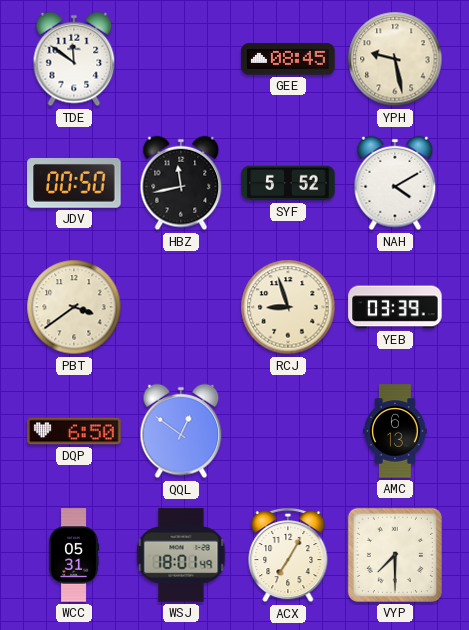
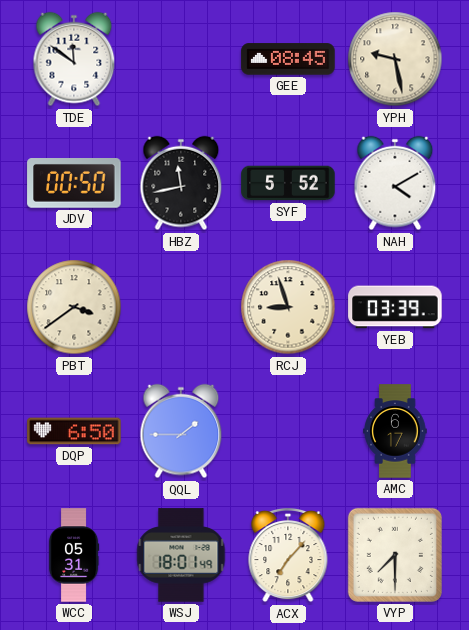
QQL: 12:51 -> 1:45 (181, 431)
AMC: 6:13 -> 6:17 (395, 431)
ACX: 7:05 -> 7:07 (288, 555)
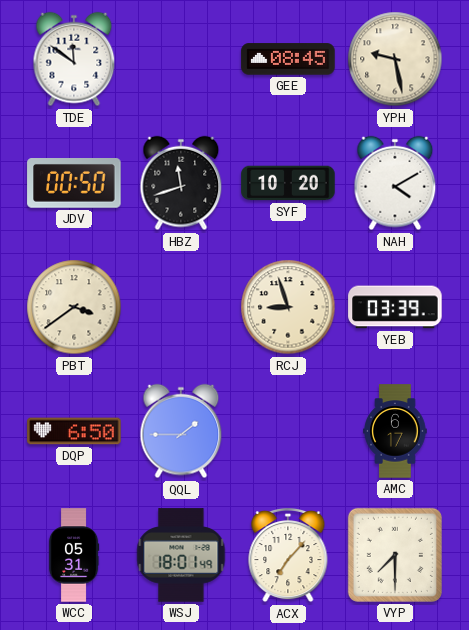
HBZ: 11:43 -> 11:42 (181, 183)
SYF: 5:52 -> 10:20 (288, 183)
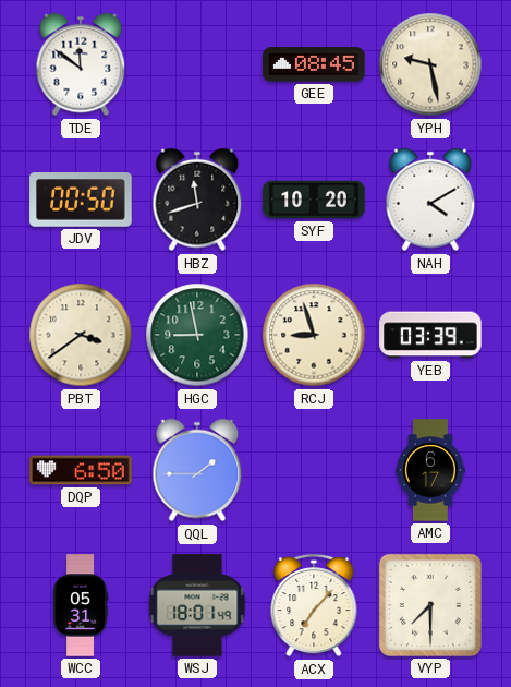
HGC: none -> 8:58 (197, 335)
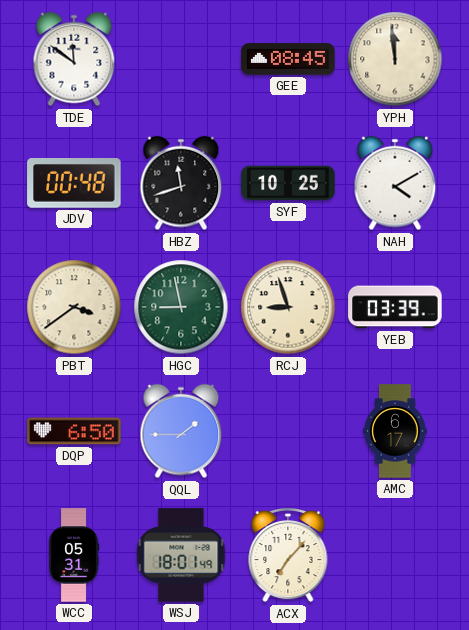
YPH: 9:28 -> 11:59 (395, 59)
JDV: 00:50 -> 00:48 (74, 184)
SYF: 10:20 -> 10:25 (288, 183)
VYP: 7:30 -> none (430, 605)
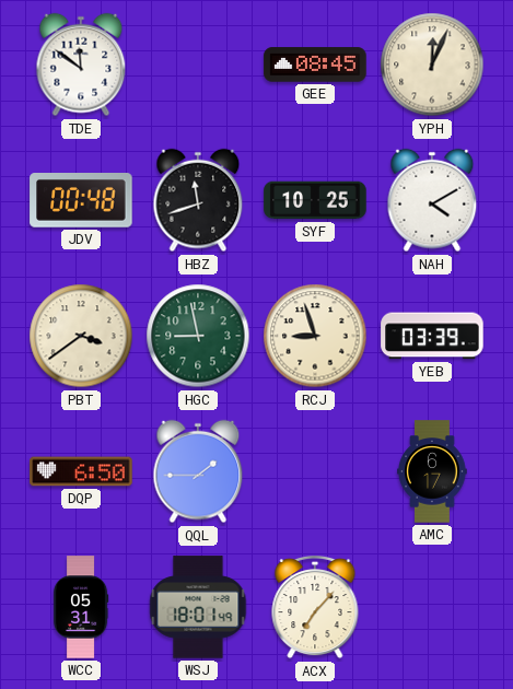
YPH: 11:59 -> 12:04 (432, 65)
